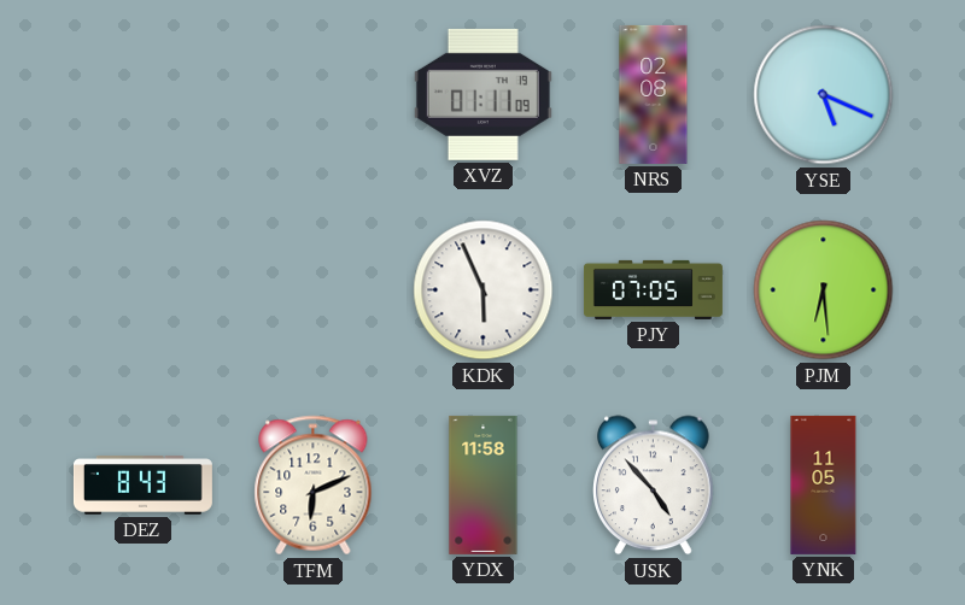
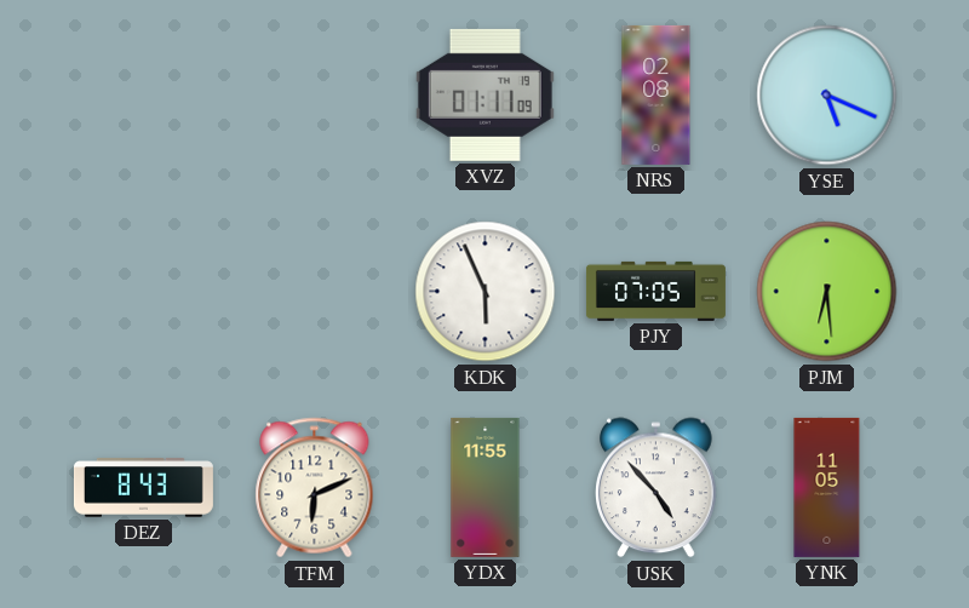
YDX: 11:58 -> 11:55 (486, 487)
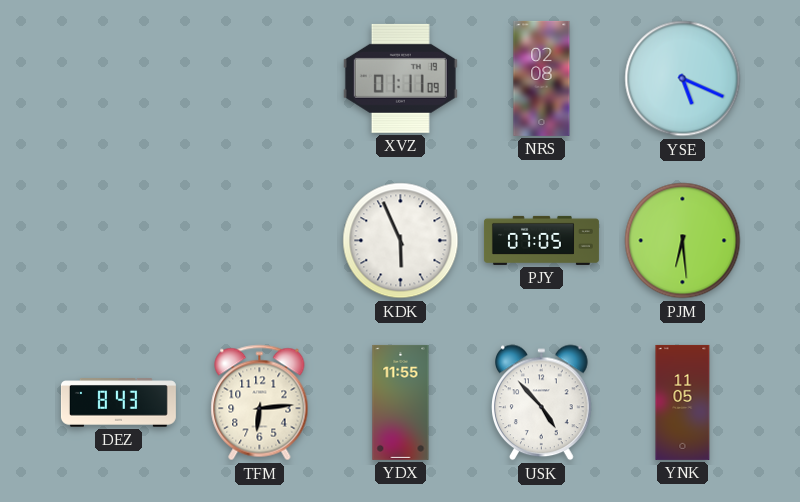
TFM: 6:11 -> 6:14 (260, 403)
